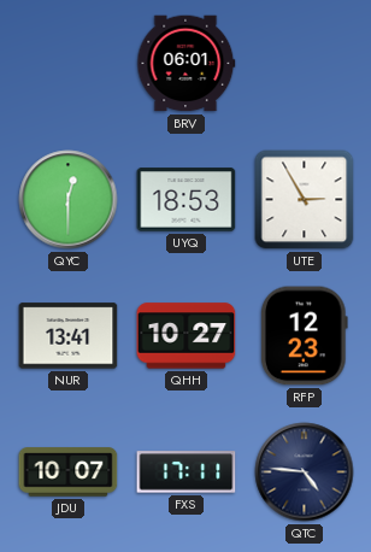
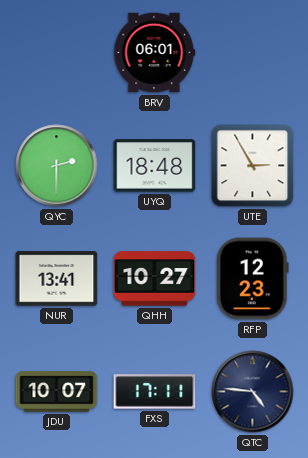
QYC: 12:30 -> 2:30 (57, 166)
UYQ: 18:53 -> 18:48 (155, 166)
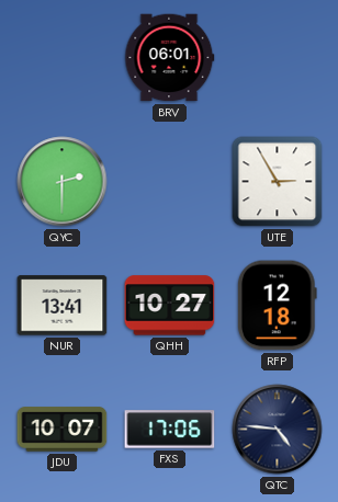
UYQ: 18:48 -> none (155, 166)
RFP: 12:23 -> 12:18 (277, 306)
FXS: 17:11 -> 17:06 (170, 430)
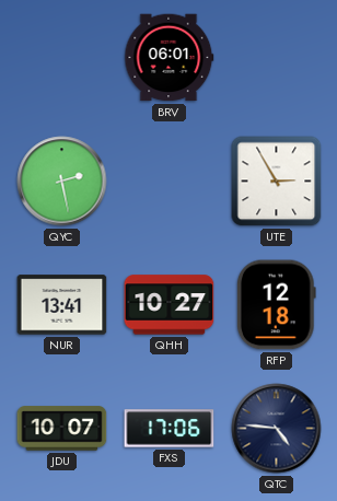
QYC: 2:30 -> 2:28 (62, 182)
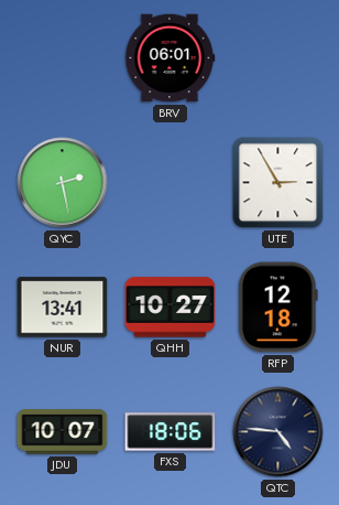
FXS: 17:06 -> 18:06 (171, 432)
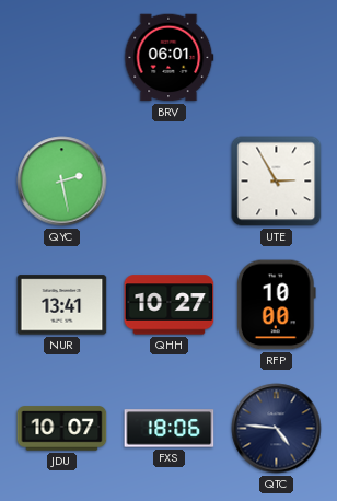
RFP: 12:18 -> 10:00 (276, 305)
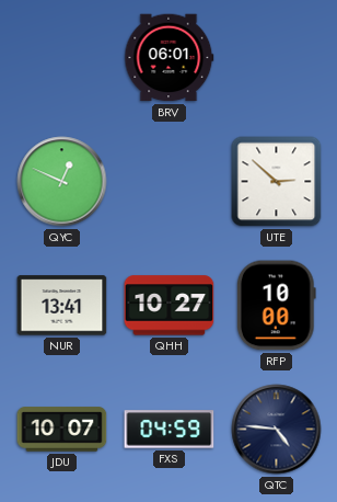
QYC: 2:28 -> 12:49 (62, 182)
UTE: 2:55 -> 2:52 (277, 182)
FXS: 18:06 -> 04:59 (170, 430)
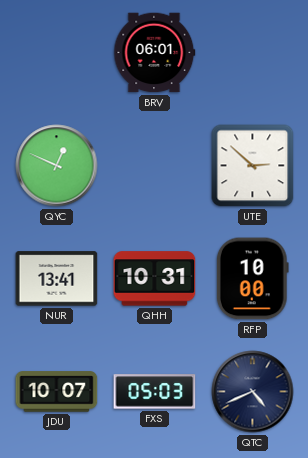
QHH: 10:27 -> 10:31 (155, 279)
FXS: 04:59 -> 05:03 (155, 392)
QTC: 4:46 -> 4:41 (253, 392)
